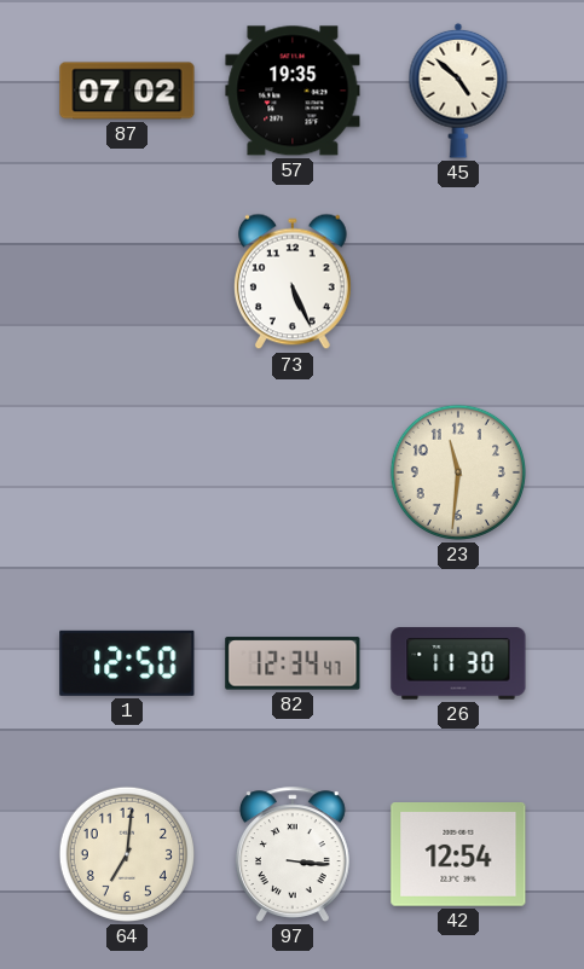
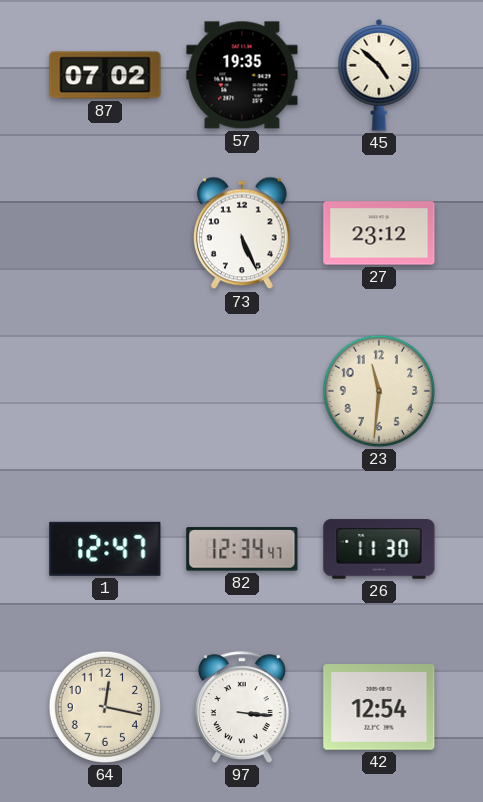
27: none -> 23:12 (379, 233)
1: 12:50 -> 12:47 (105, 549)
64: 7:01 -> 12:17 (105, 707)
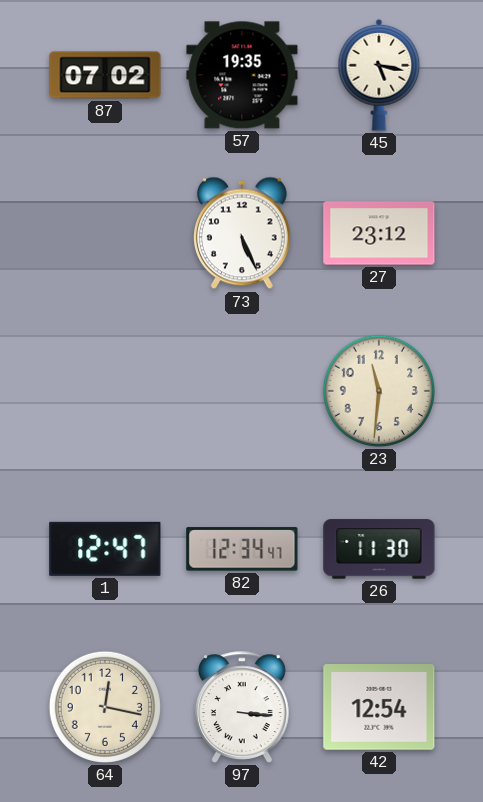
45: 4:52 -> 5:17 (379, 75)
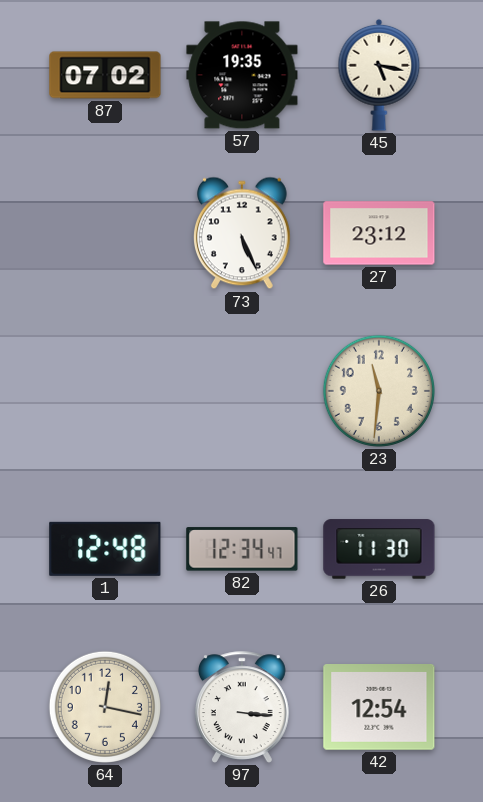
1: 12:47 -> 12:48 (105, 549)
